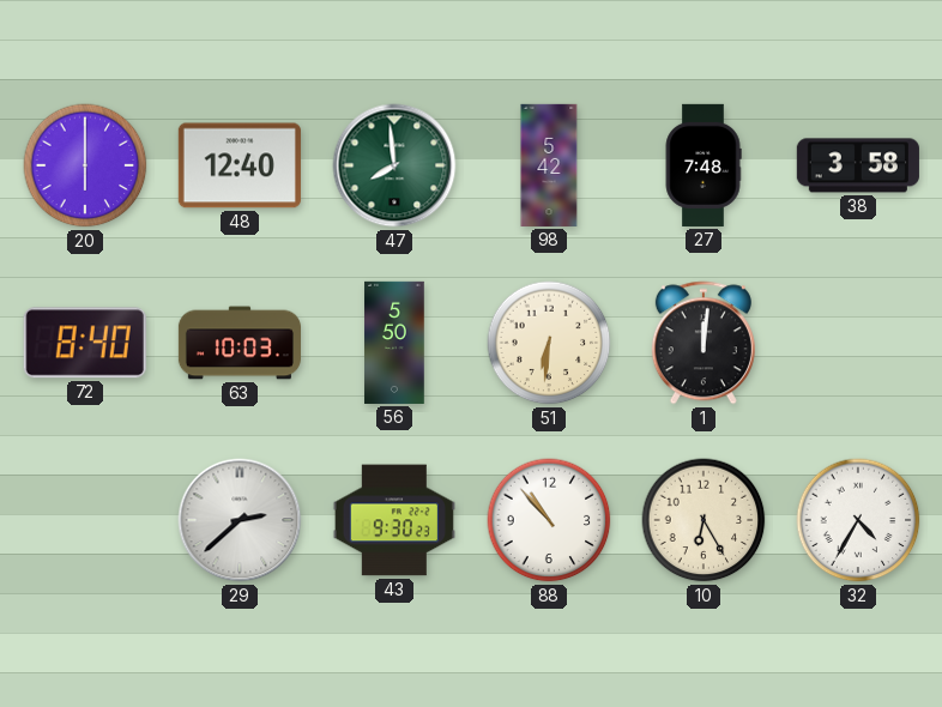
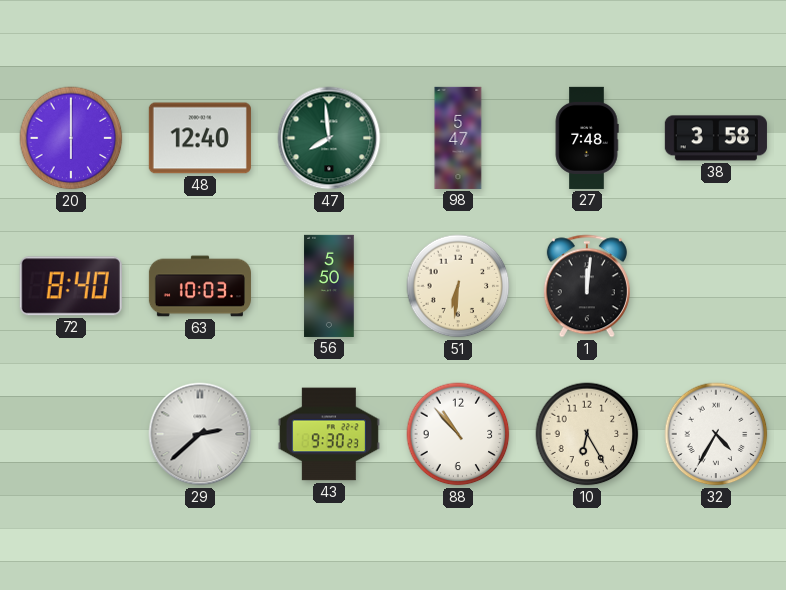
98: 5:42 -> 5:47 (458, 138)
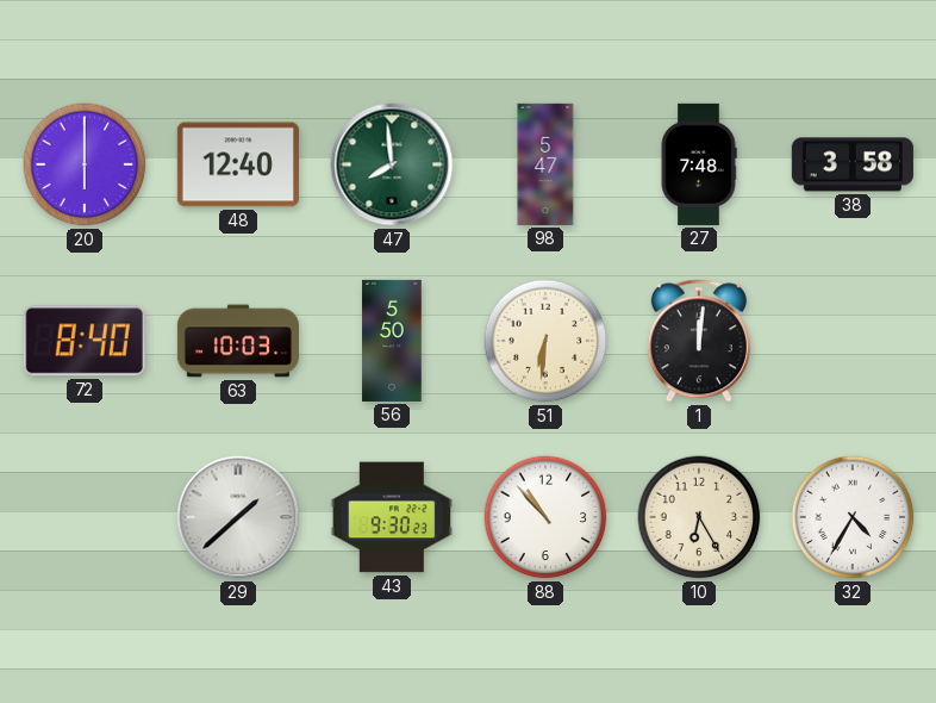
29: 2:38 -> 1:38 (238, 517)
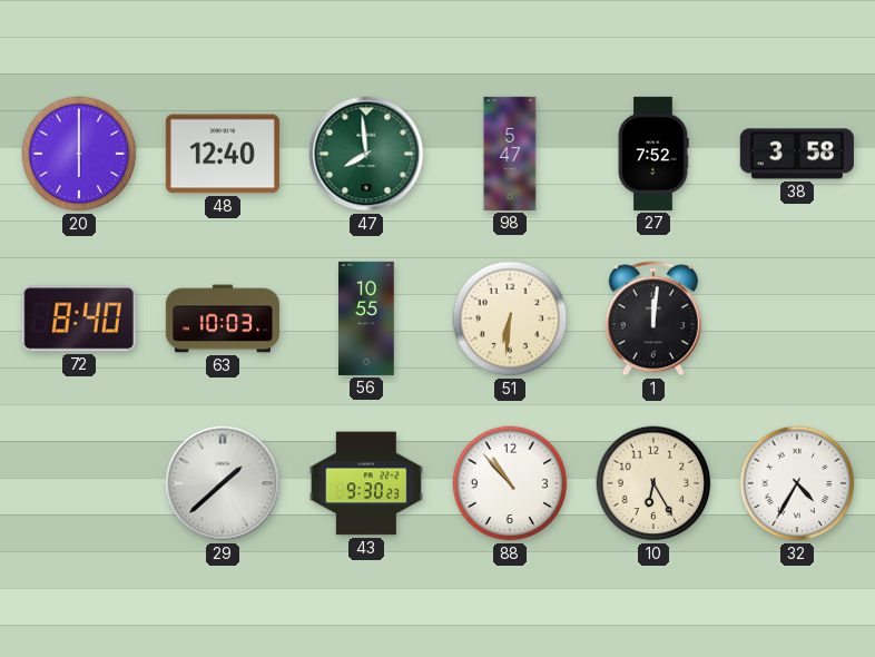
27: 7:48 -> 7:52 (653, 154)
56: 5:50 -> 10:55 (366, 318)
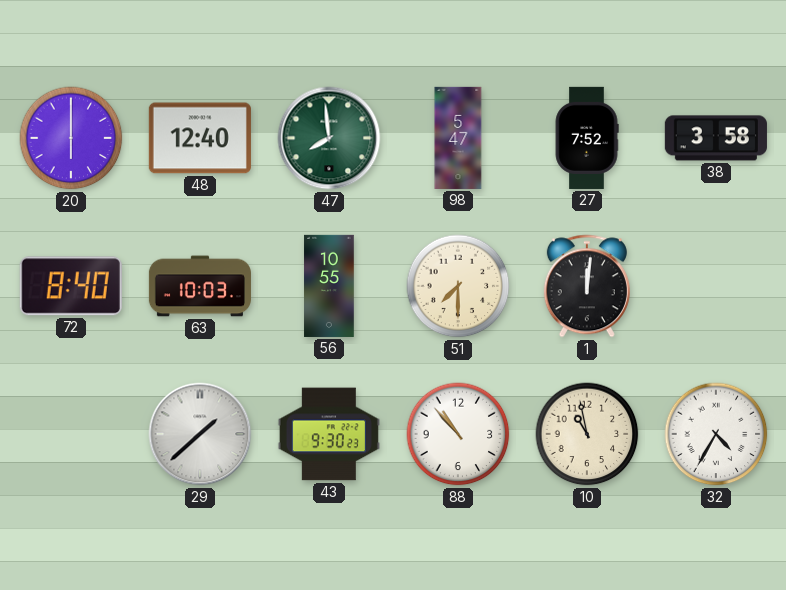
51: 6:31 -> 7:30 (458, 286)
10: 6:25 -> 10:58 (587, 434)
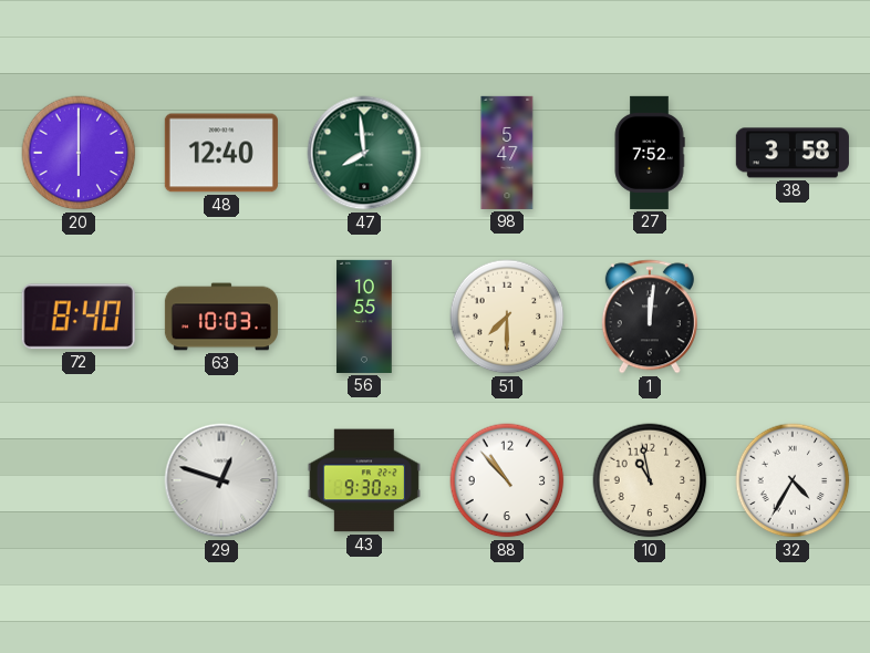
29: 1:38 -> 12:48 (221, 480)
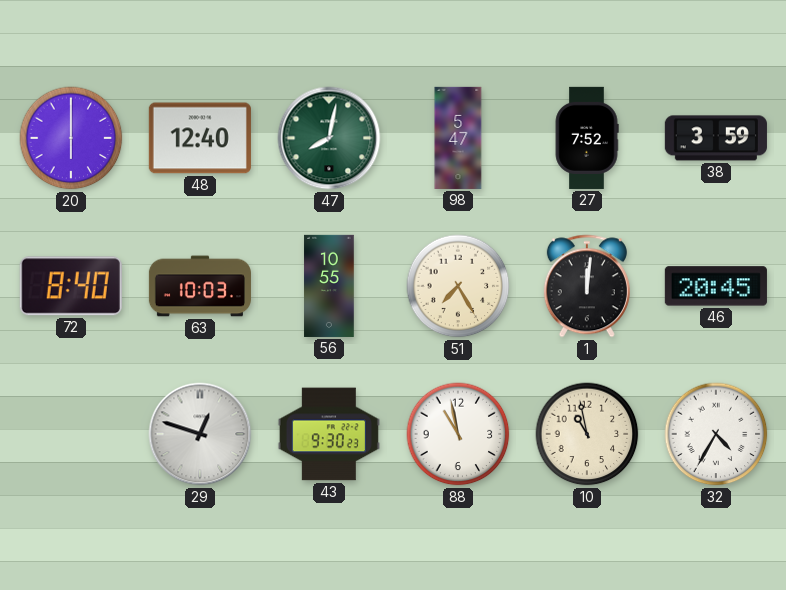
47: 7:59 -> 8:02 (329, 138)
38: 3:58 -> 3:59 (716, 138)
51: 7:30 -> 7:25 (458, 286)
46: none -> 20:45 (716, 286)
88: 10:53 -> 10:58 (458, 434)
